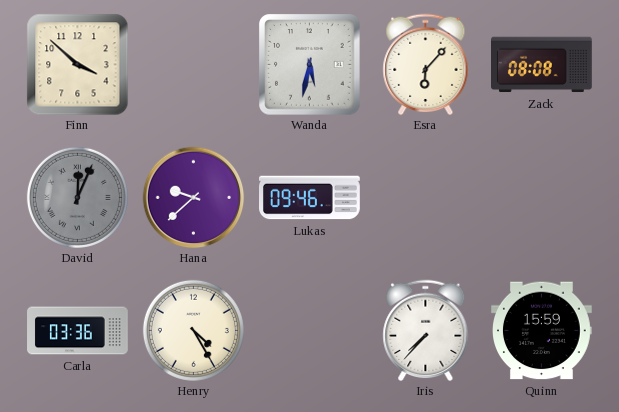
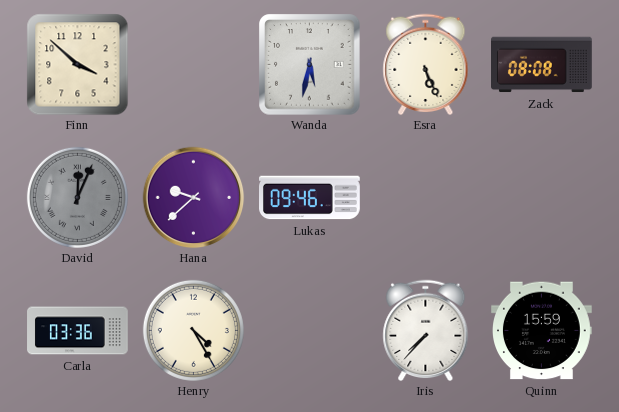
Esra: 6:07 -> 5:26 (426, 64)
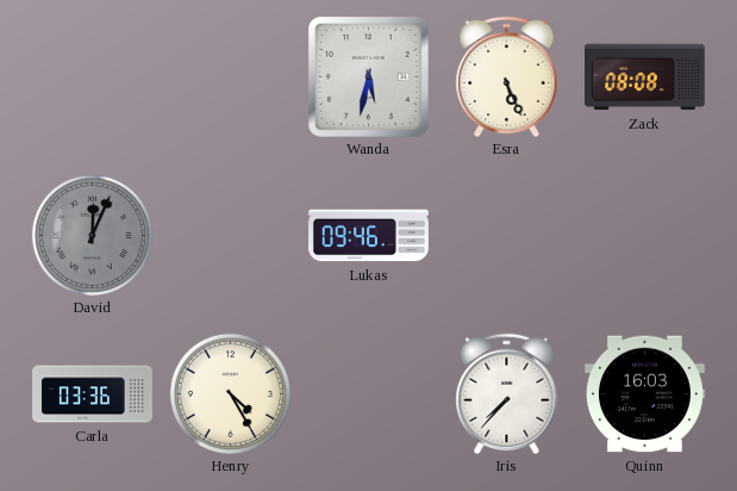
Finn: 3:52 -> none (77, 64)
Hana: 9:38 -> none (193, 197)
Quinn: 15:59 -> 16:03 (645, 394)
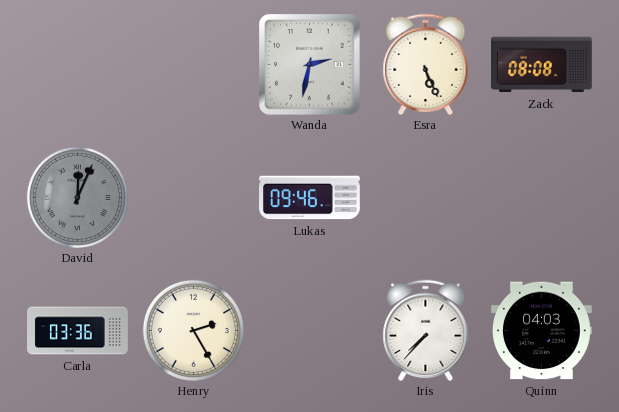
Wanda: 5:32 -> 2:32 (309, 64)
Henry: 4:25 -> 2:25 (193, 330)
Quinn: 16:03 -> 04:03 (542, 331)
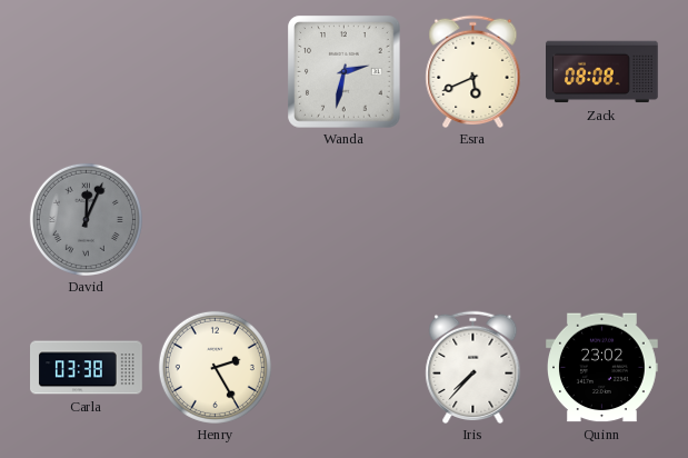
Esra: 5:26 -> 5:41 (473, 71)
Lukas: 09:46 -> none (310, 198)
Carla: 03:36 -> 03:38 (87, 368)
Quinn: 04:03 -> 23:02 (602, 368)
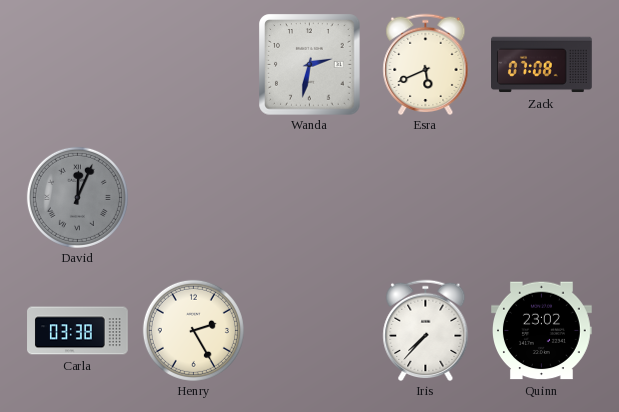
Zack: 08:08 -> 07:08 (542, 65)
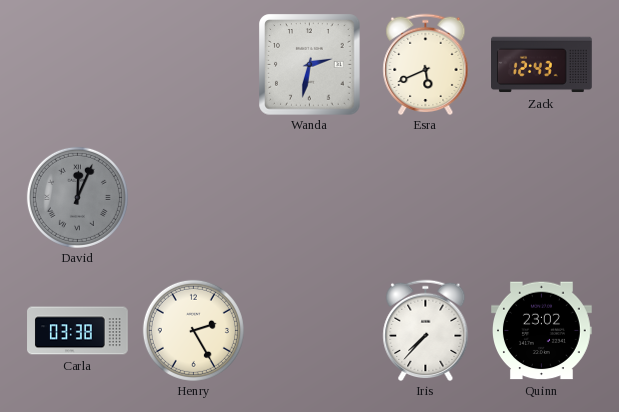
Zack: 07:08 -> 12:43 (542, 65)
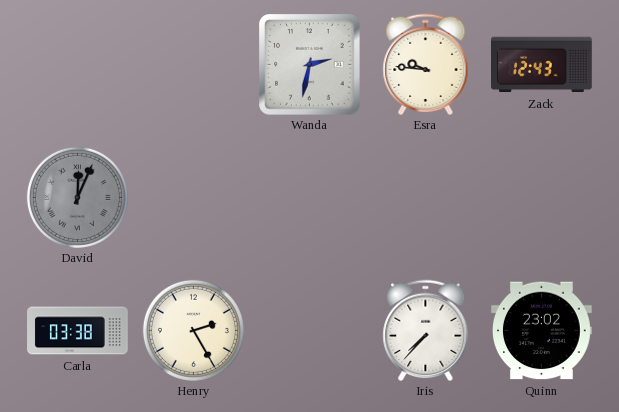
Esra: 5:41 -> 9:46 (426, 64)
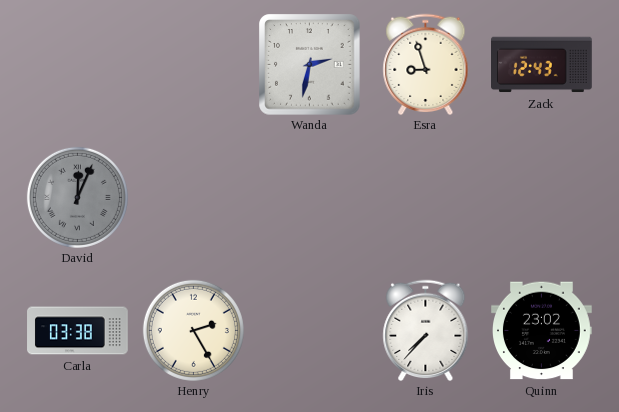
Esra: 9:46 -> 8:57 (426, 64)
